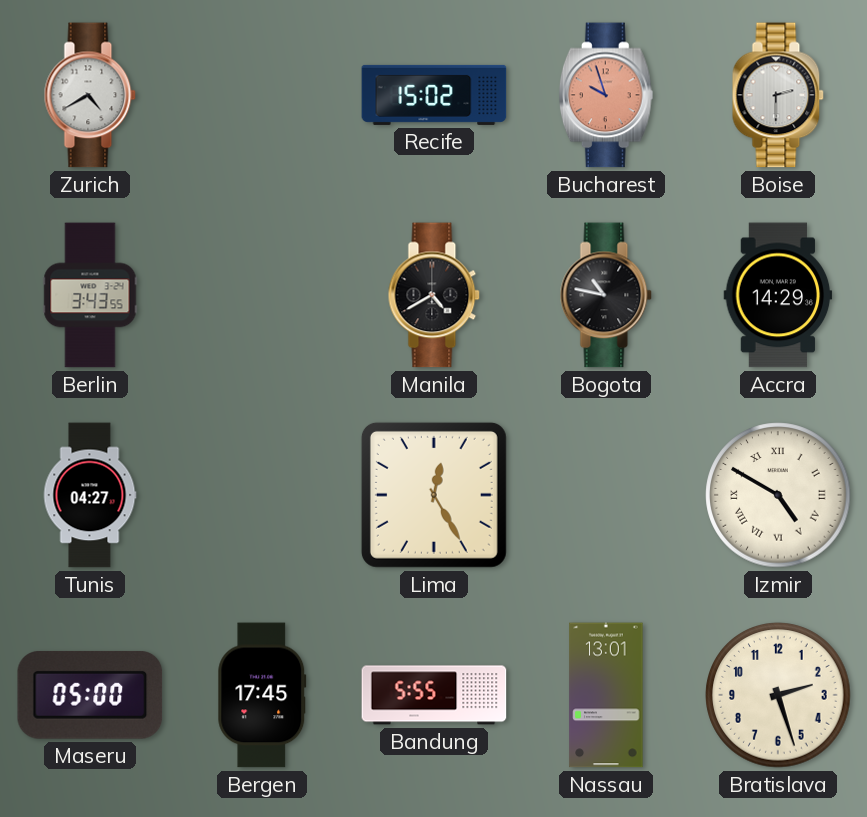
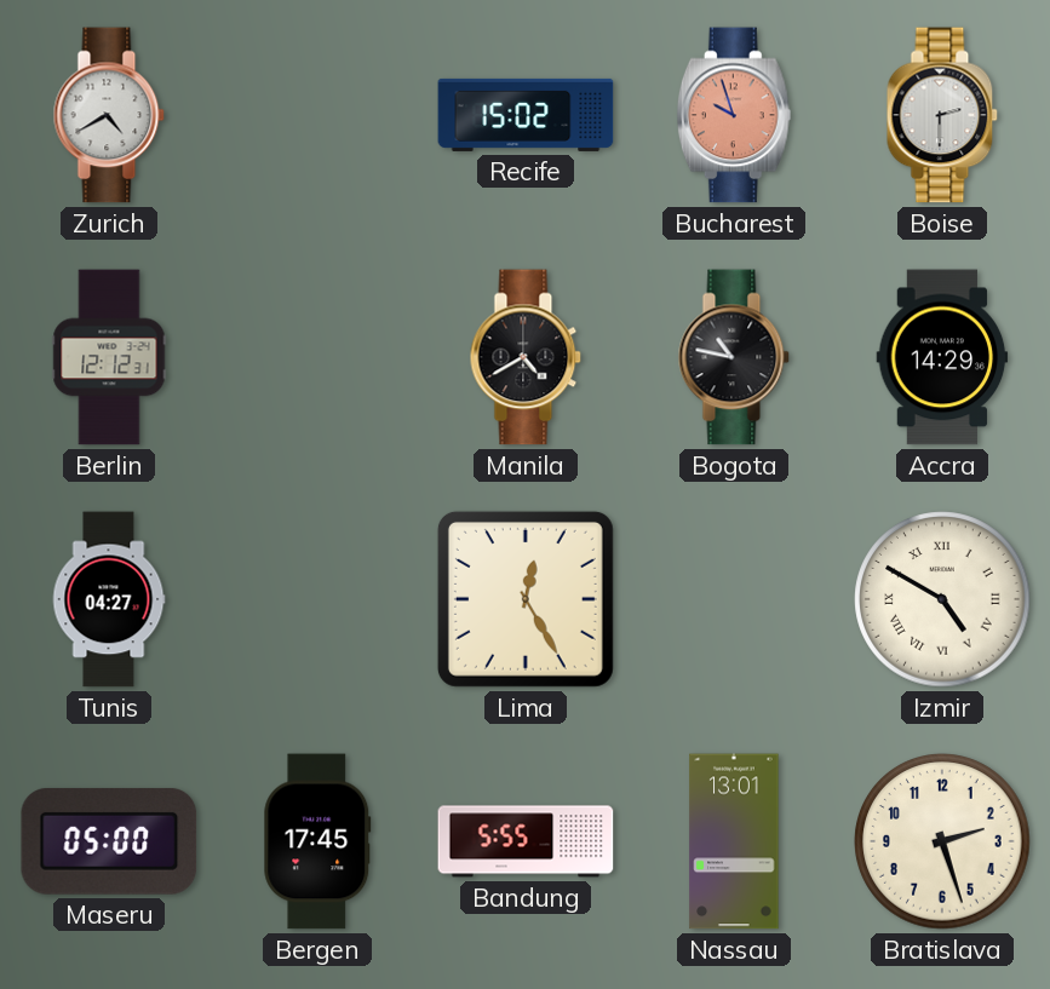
Berlin: 3:43 -> 12:12 (109, 357)
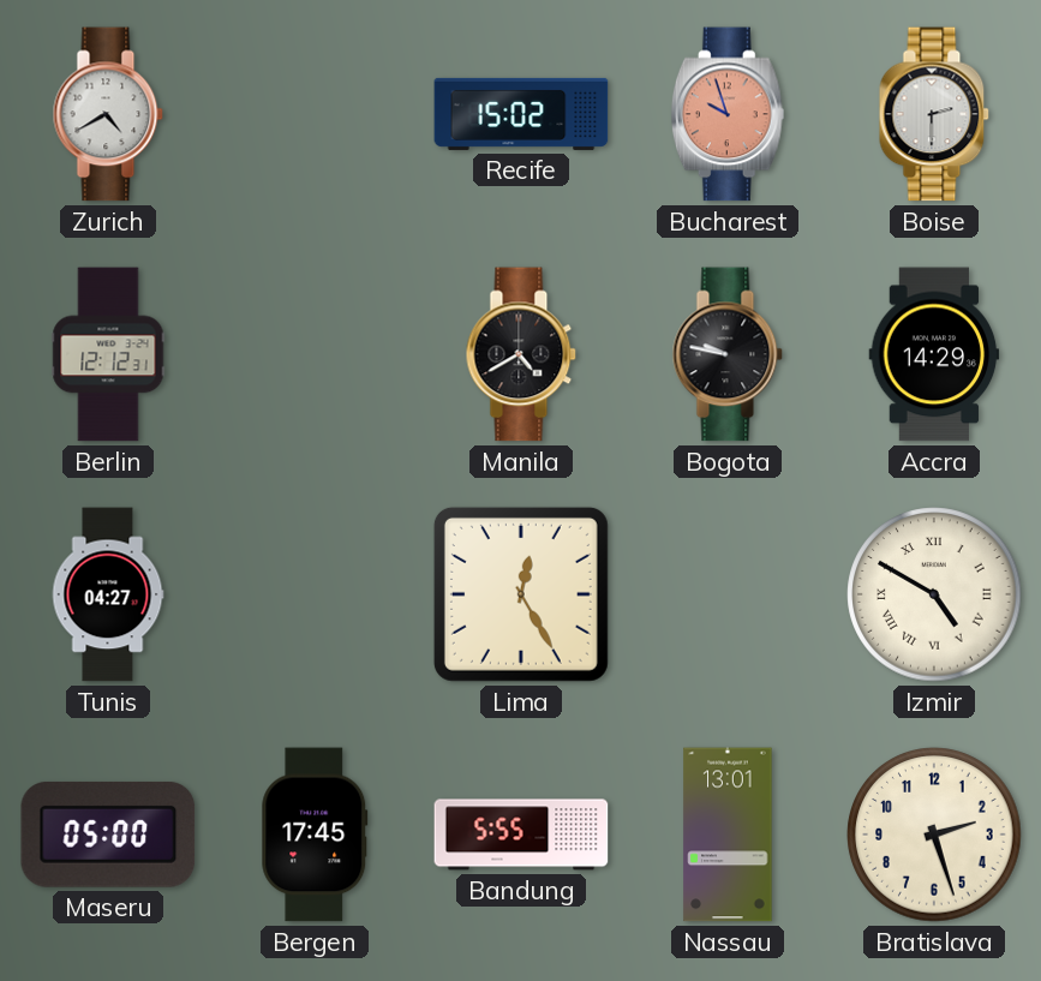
Bogota: 10:47 -> 9:47 (728, 354)
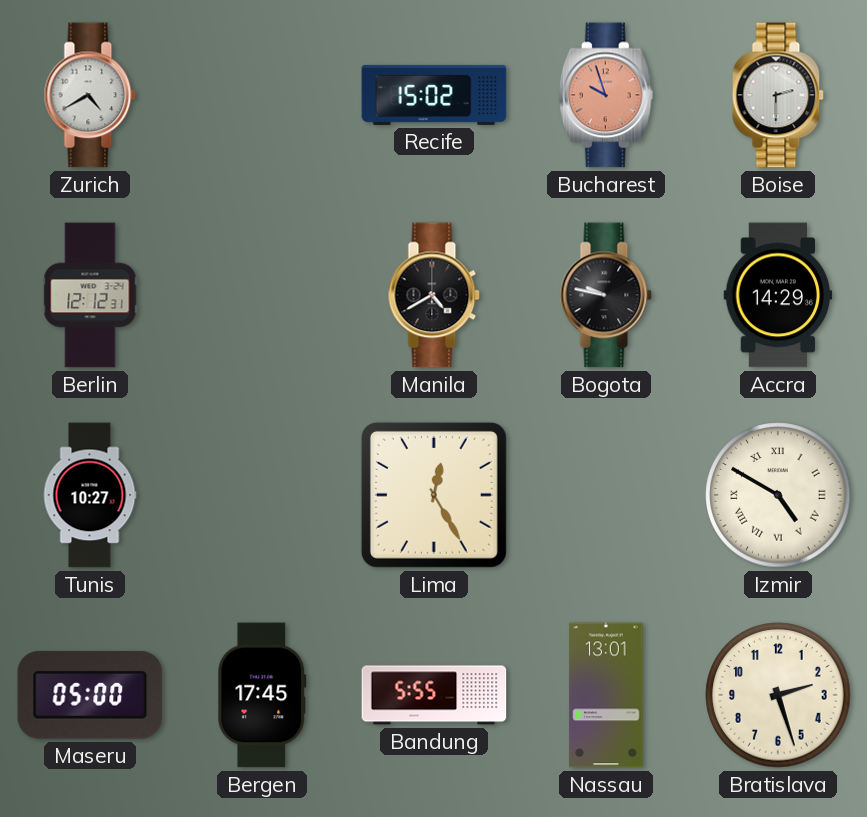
Tunis: 04:27 -> 10:27 (90, 495)
